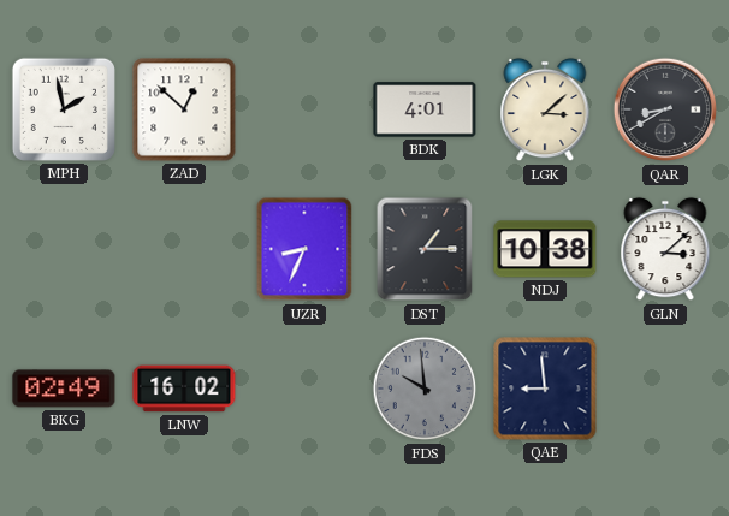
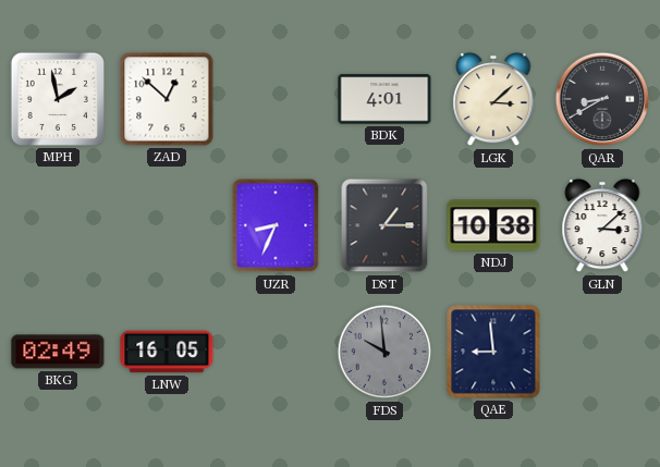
LNW: 16:02 -> 16:05 (167, 352)
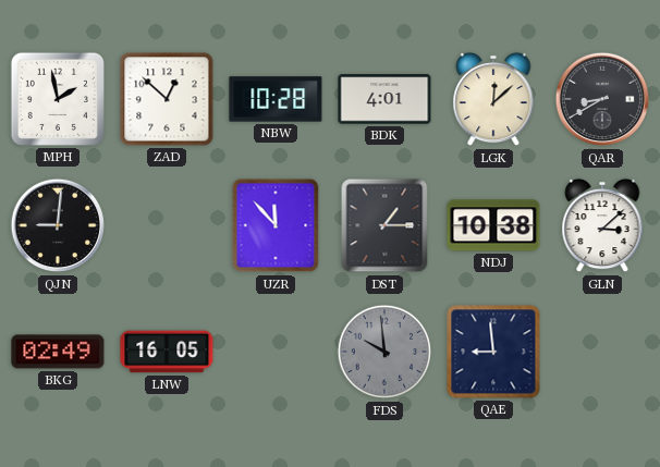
NBW: none -> 10:28 (276, 99)
LGK: 3:08 -> 12:08 (493, 99)
QJN: none -> 9:01 (58, 225)
UZR: 8:34 -> 11:53 (276, 225)
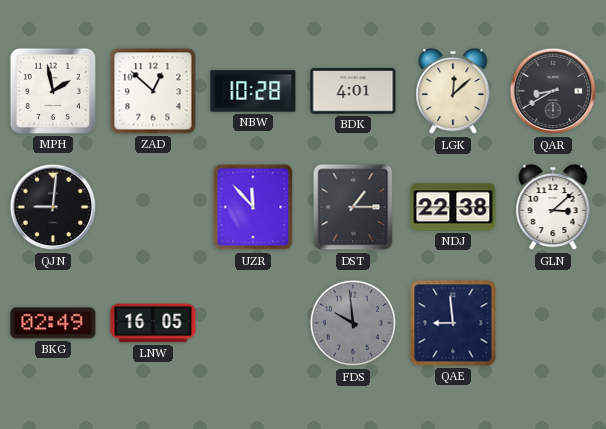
NDJ: 10:38 -> 22:38 (453, 207)
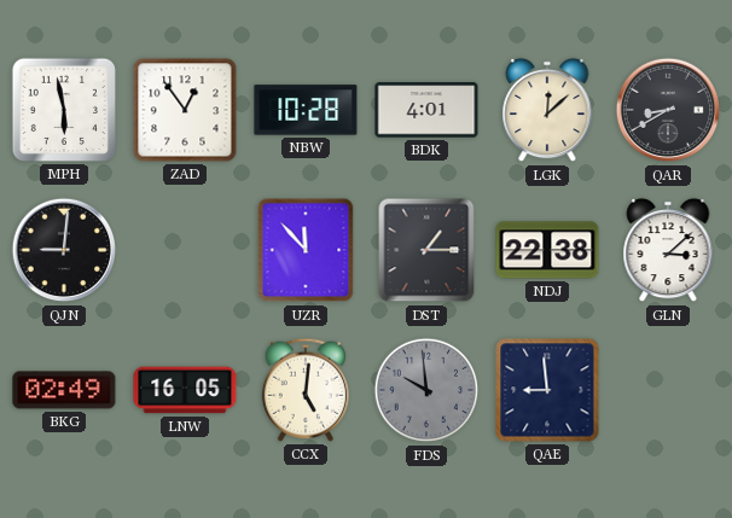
MPH: 1:58 -> 5:58 (64, 110)
ZAD: 12:52 -> 12:54 (185, 110)
CCX: none -> 5:01 (304, 390)
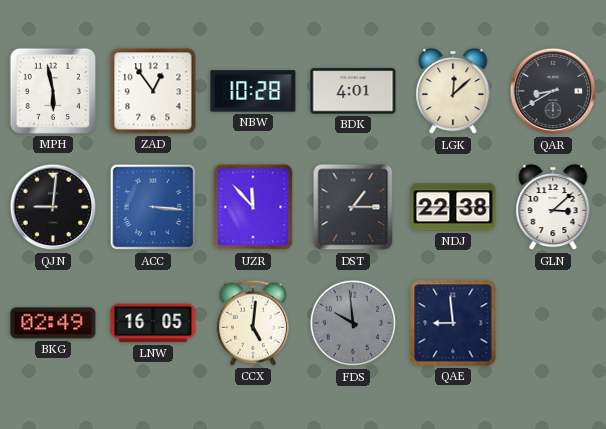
ACC: none -> 3:16 (153, 207)
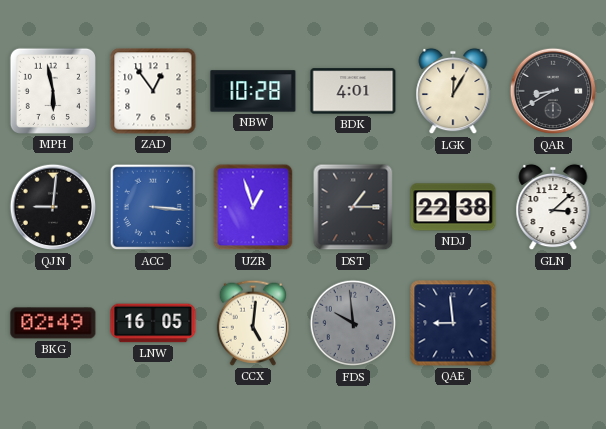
LGK: 12:08 -> 12:05 (453, 91)
UZR: 11:53 -> 12:57 (253, 207)
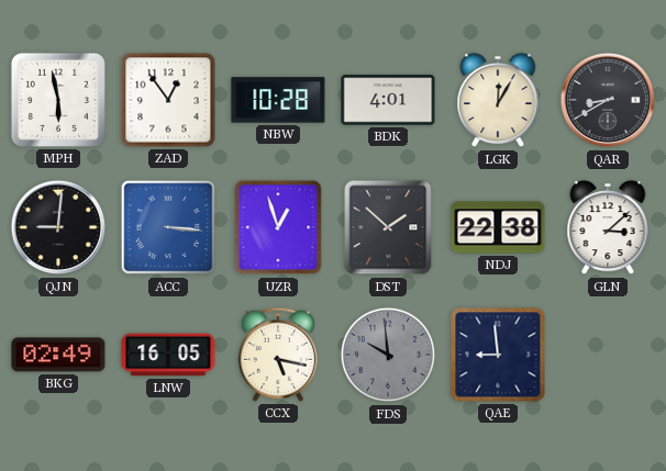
DST: 1:15 -> 1:52 (388, 227)
CCX: 5:01 -> 5:17 (277, 355)
